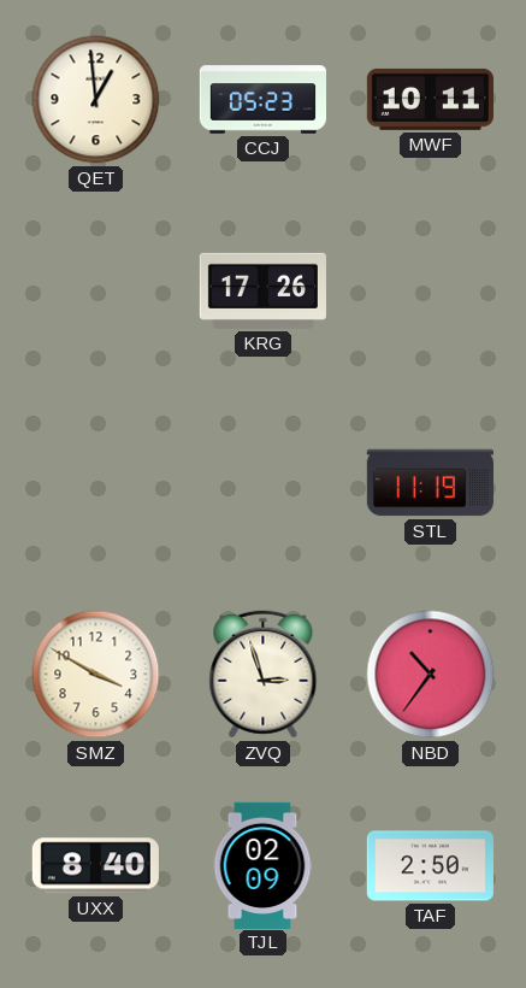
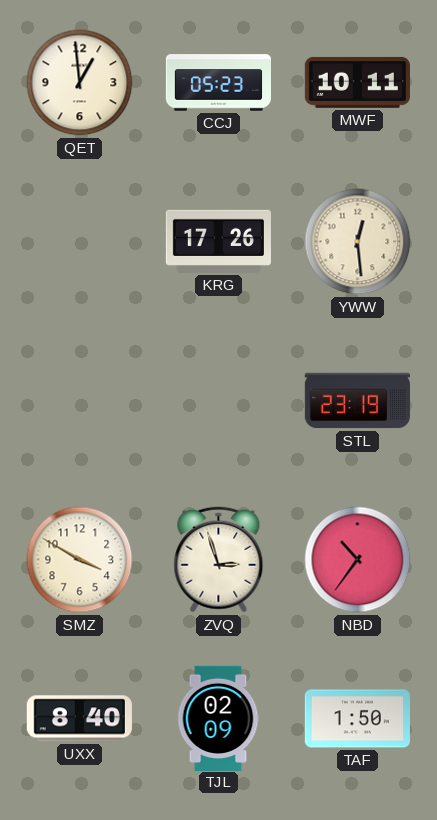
YWW: none -> 12:29 (358, 242)
STL: 11:19 -> 23:19 (357, 401)
TAF: 2:50 -> 1:50 (357, 719)
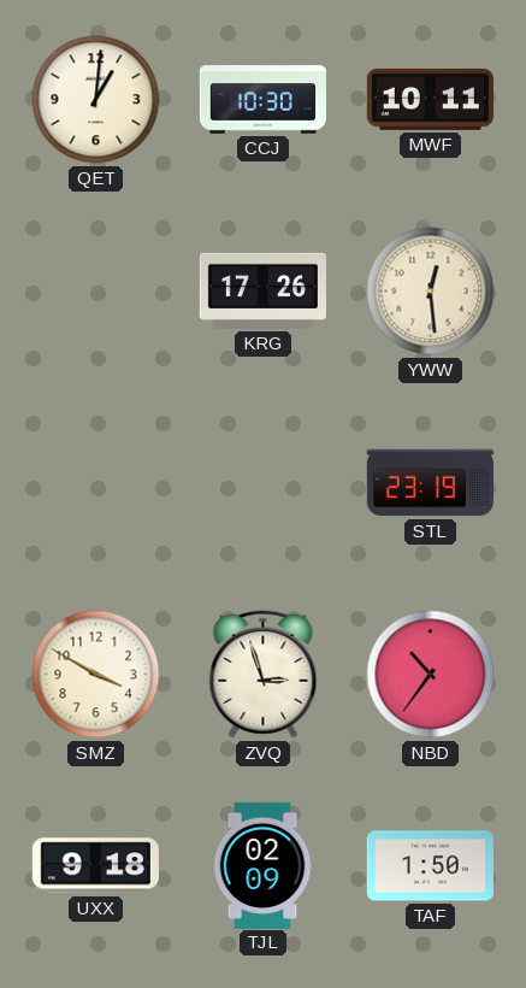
QET: 12:59 -> 1:01 (96, 100)
CCJ: 05:23 -> 10:30 (262, 100)
UXX: 8:40 -> 9:18 (95, 866)
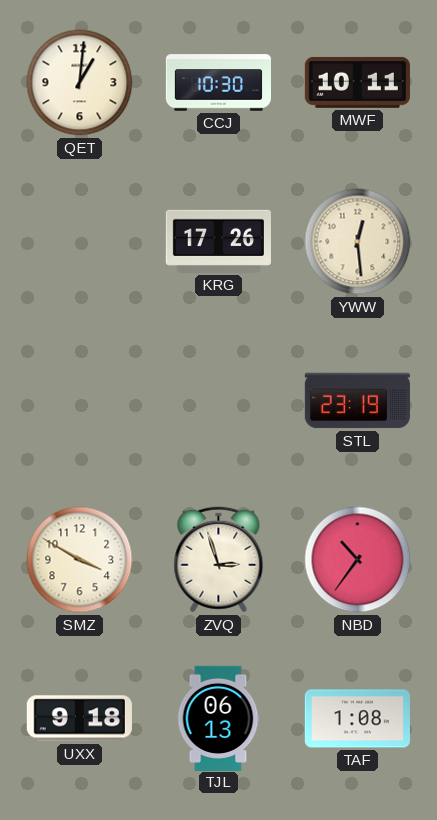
TJL: 02:09 -> 06:13 (218, 718)
TAF: 1:50 -> 1:08 (357, 719)
